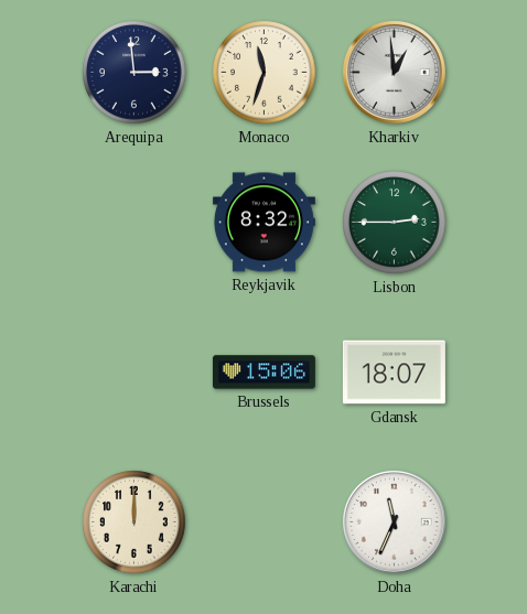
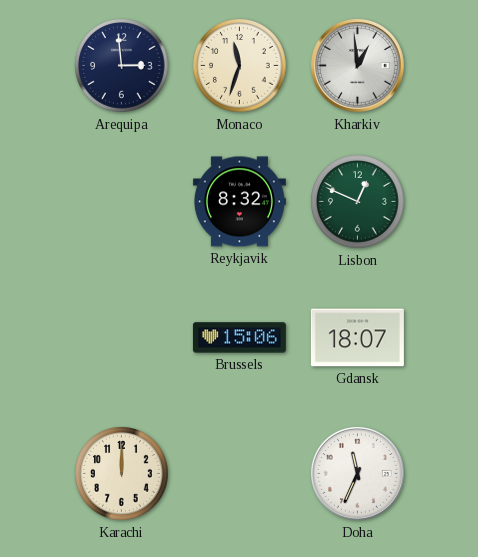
Lisbon: 2:45 -> 12:49 (358, 202)
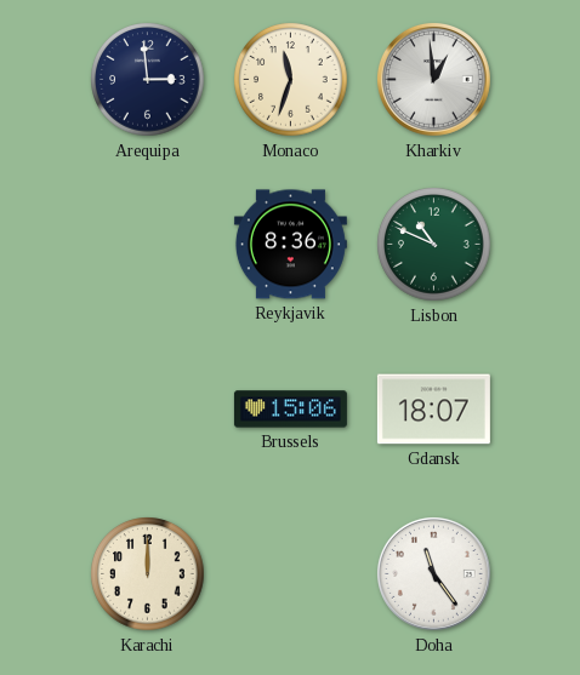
Reykjavik: 8:32 -> 8:36 (290, 245)
Lisbon: 12:49 -> 10:49 (434, 245)
Doha: 11:34 -> 11:24 (433, 573)
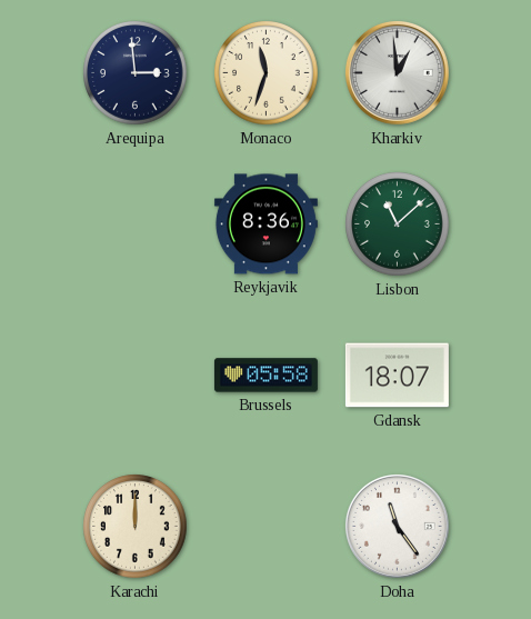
Lisbon: 10:49 -> 11:08 (398, 224)
Brussels: 15:06 -> 05:58 (265, 376)
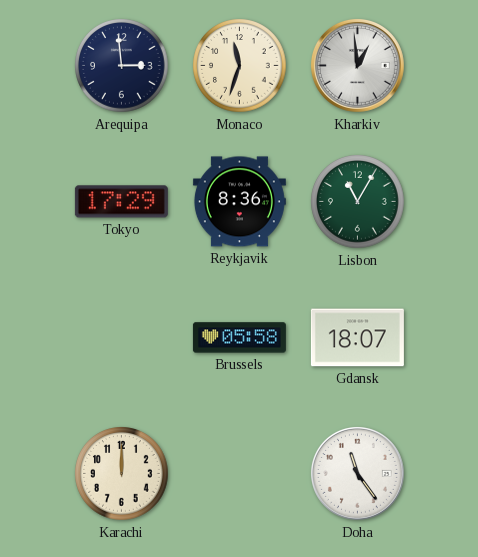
Tokyo: none -> 17:29 (121, 202)
Lisbon: 11:08 -> 11:05 (358, 202)
